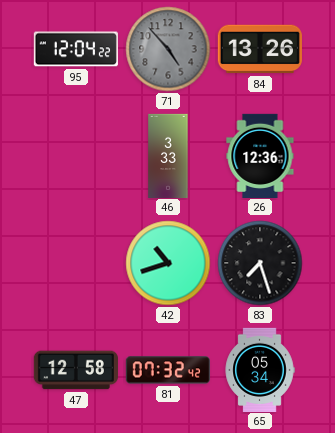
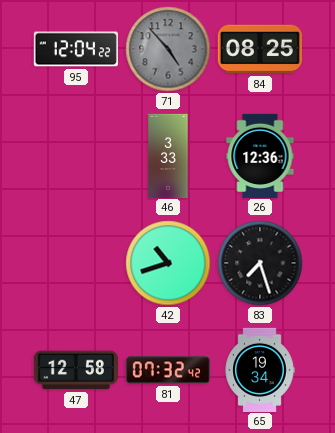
84: 13:26 -> 08:25 (260, 49)
65: 05:34 -> 19:34 (260, 369)
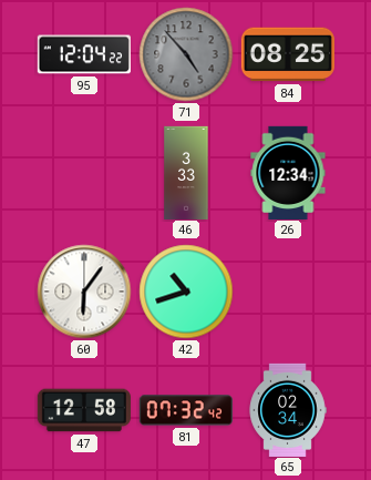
26: 12:36 -> 12:34 (288, 172)
60: none -> 6:06 (84, 292)
83: 7:27 -> none (260, 263)
65: 19:34 -> 02:34 (288, 409)
